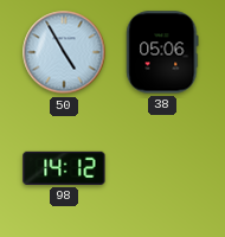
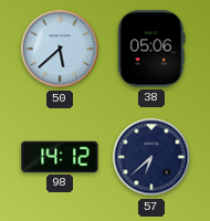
50: 4:55 -> 5:38 (60, 49)
57: none -> 6:38 (151, 157)
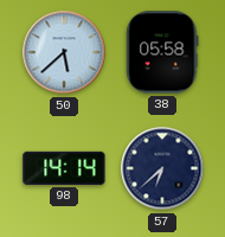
38: 05:06 -> 05:58 (162, 52)
98: 14:12 -> 14:14 (64, 168)
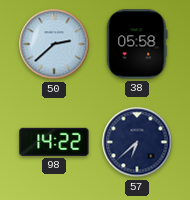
50: 5:38 -> 2:38 (54, 44)
98: 14:14 -> 14:22 (54, 142)
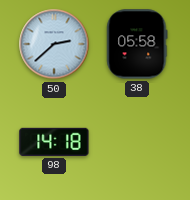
98: 14:22 -> 14:18 (54, 142)
57: 6:38 -> none (137, 142)
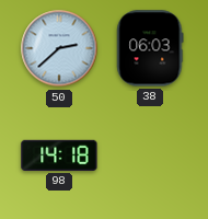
38: 05:58 -> 06:03 (150, 48)
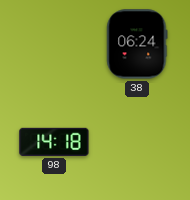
50: 2:38 -> none (59, 48)
38: 06:03 -> 06:24 (137, 44)
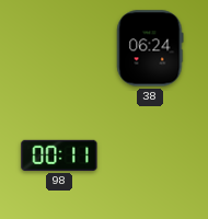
98: 14:18 -> 00:11 (59, 155)
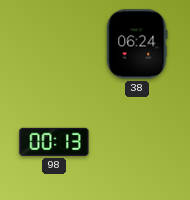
98: 00:11 -> 00:13 (54, 142)
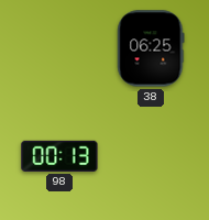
38: 06:24 -> 06:25 (151, 48)
